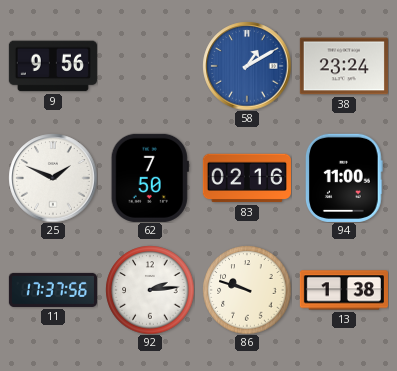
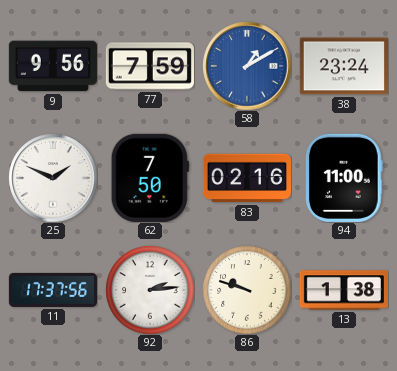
77: none -> 7:59 (150, 66)
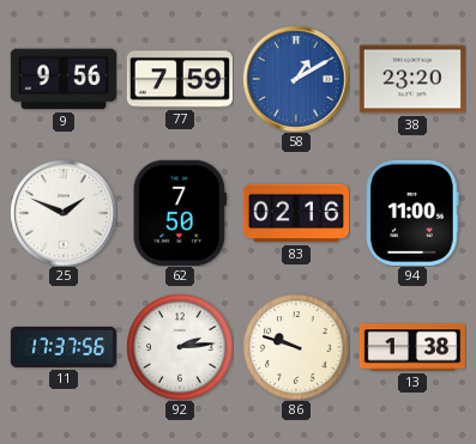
38: 23:24 -> 23:20 (412, 79)
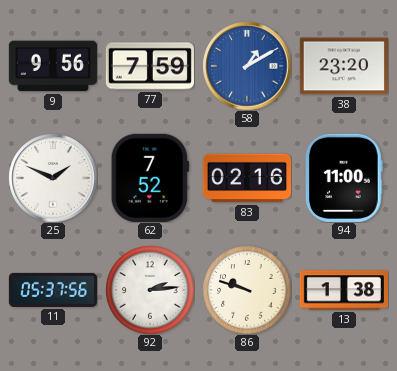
62: 7:50 -> 7:52 (150, 178)
11: 17:37 -> 05:37 (52, 290)
